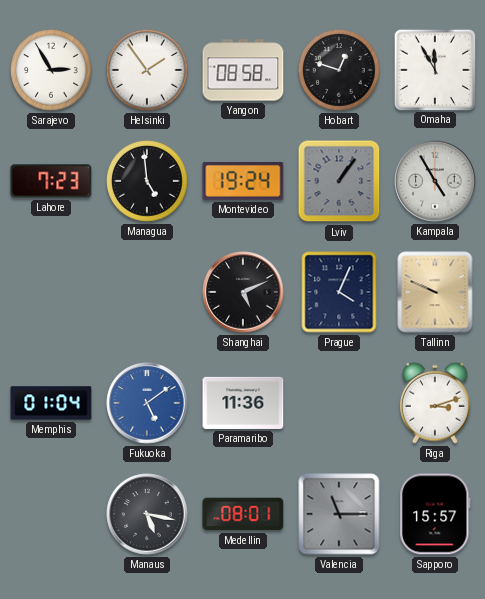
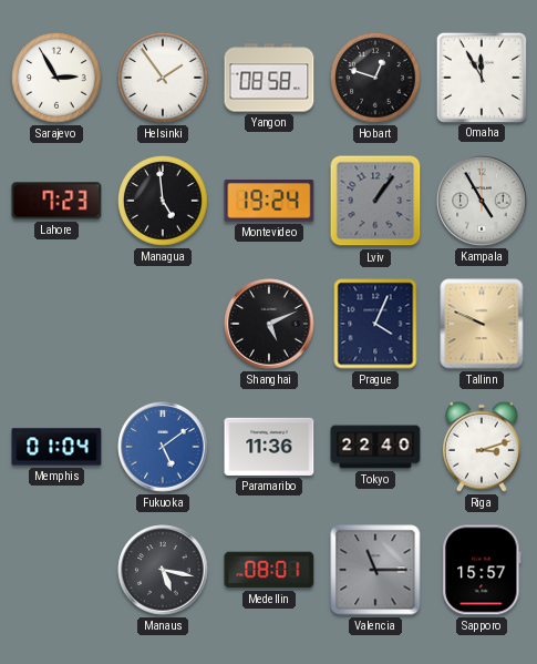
Tokyo: none -> 22:40 (375, 447)
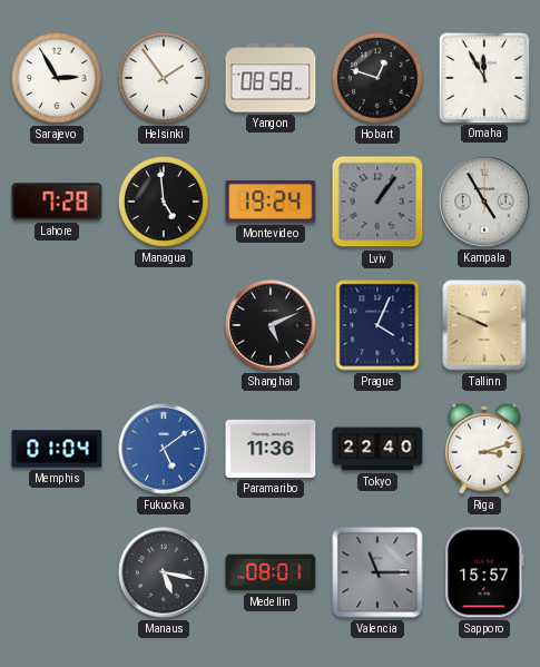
Lahore: 7:23 -> 7:28 (57, 202)
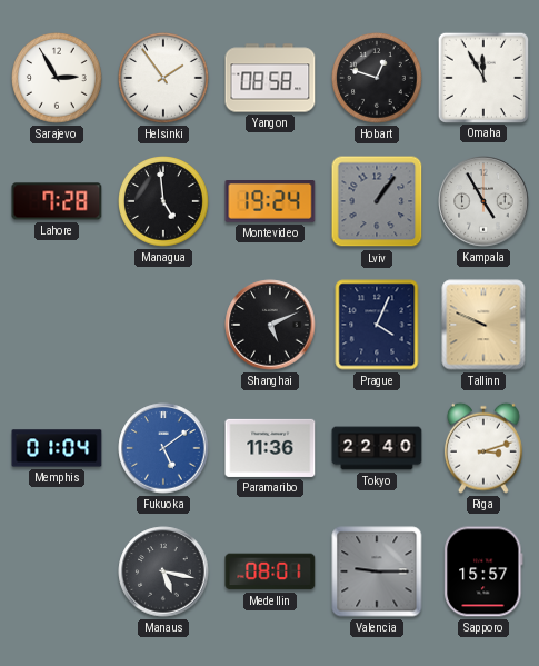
Valencia: 11:15 -> 9:15 (377, 571)
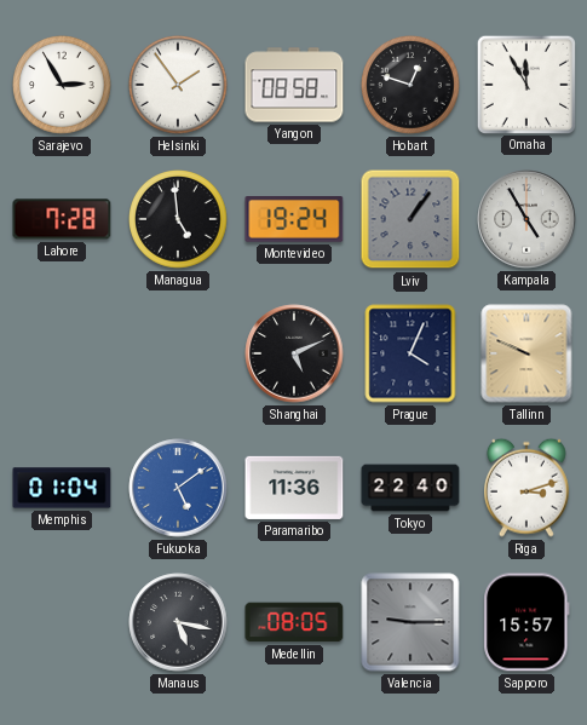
Medellin: 08:01 -> 08:05 (294, 622)
